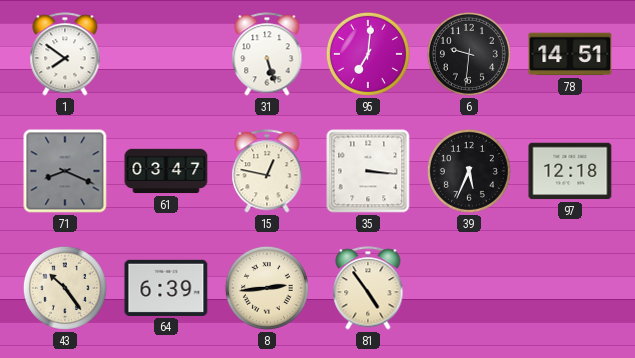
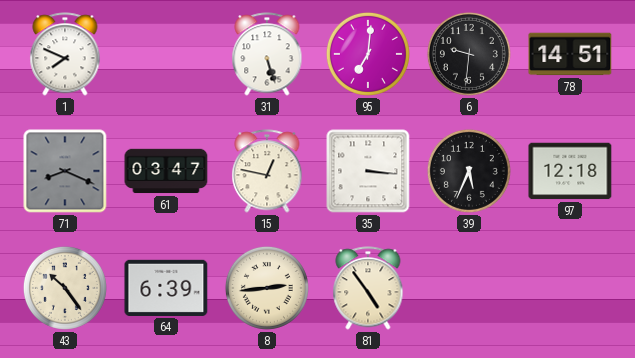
1: 7:51 -> 7:49 (65, 54)
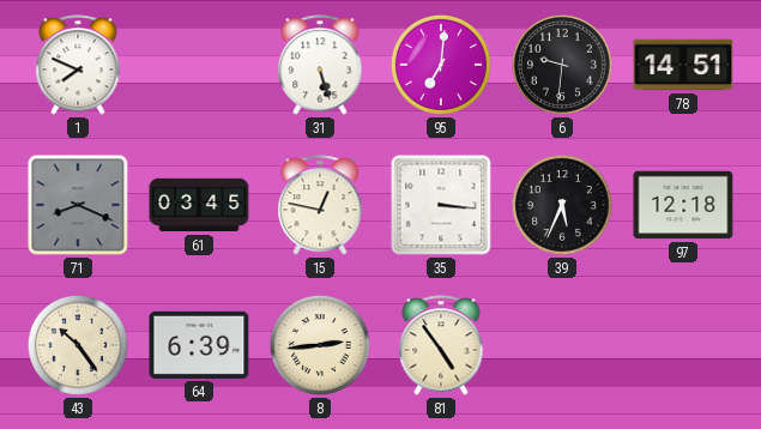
61: 03:47 -> 03:45 (199, 205)
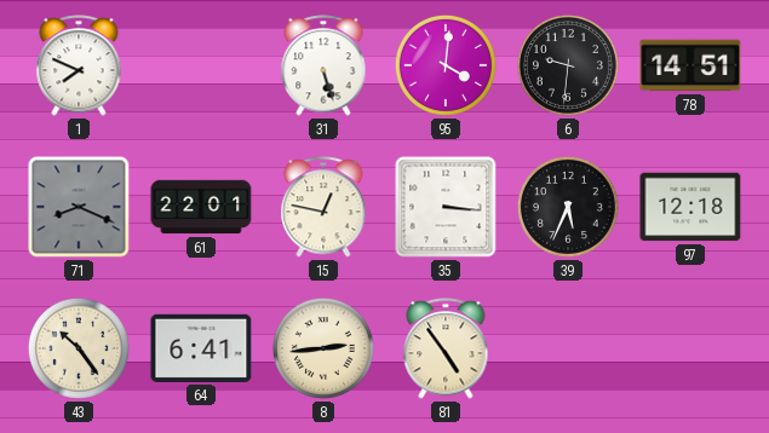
95: 7:01 -> 4:01 (446, 65)
61: 03:45 -> 22:01 (201, 207)
64: 6:39 -> 6:41 (201, 348)
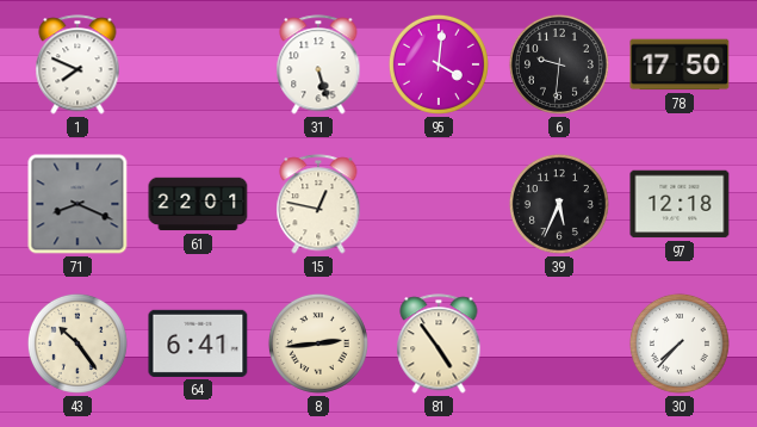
78: 14:51 -> 17:50 (680, 64)
35: 3:16 -> none (446, 207)
30: none -> 7:37 (680, 344)
